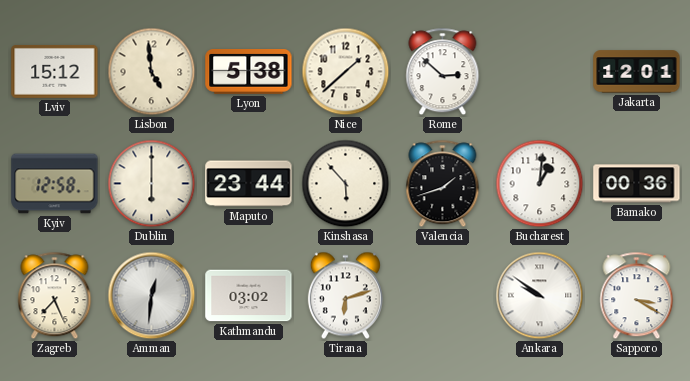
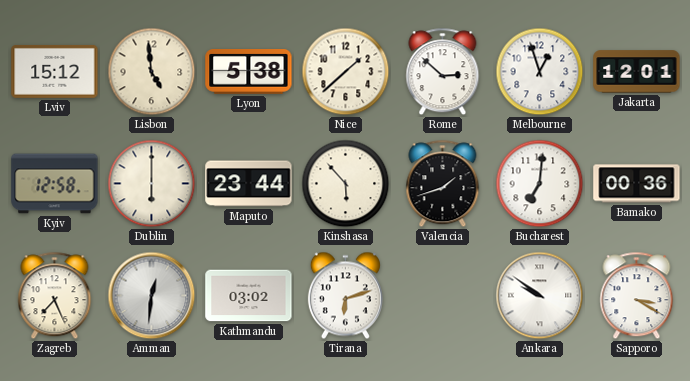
Melbourne: none -> 12:57 (540, 72)
Bucharest: 1:01 -> 7:01 (540, 184)
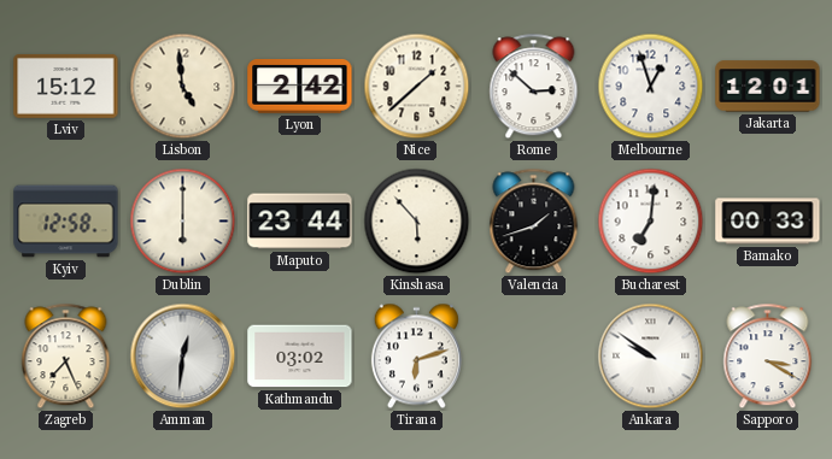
Lyon: 5:38 -> 2:42 (300, 87)
Bamako: 00:36 -> 00:33 (768, 222)
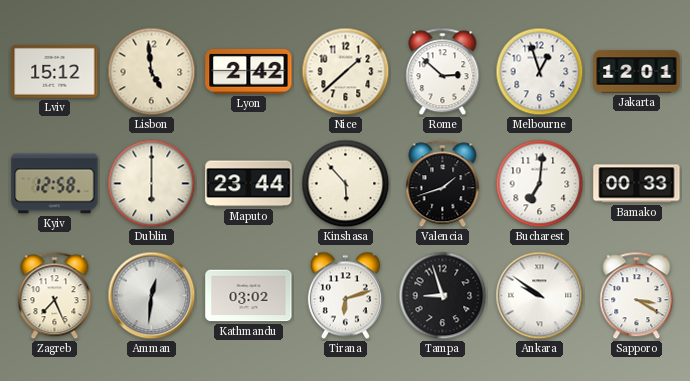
Tampa: none -> 8:57 (443, 296)
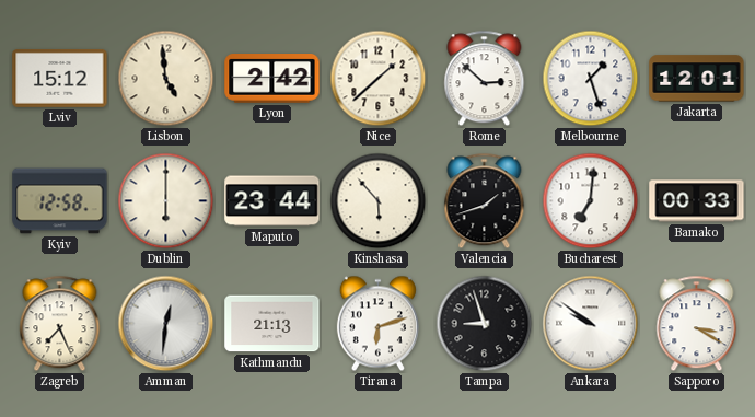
Melbourne: 12:57 -> 1:27 (591, 79)
Kathmandu: 03:02 -> 21:13 (272, 324)
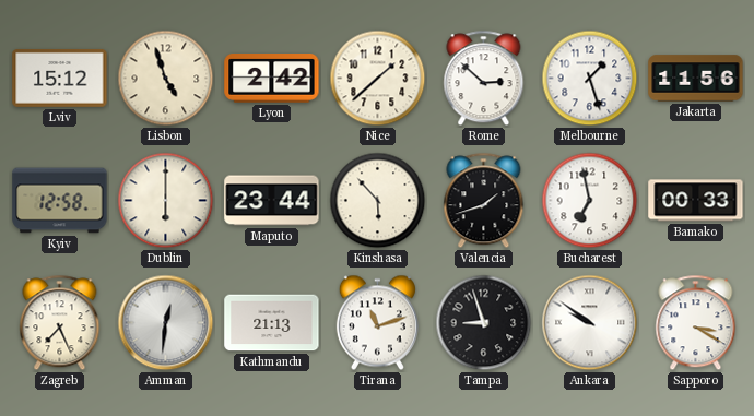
Lisbon: 4:59 -> 4:57 (166, 79)
Jakarta: 12:01 -> 11:56 (696, 79)
Bucharest: 7:01 -> 6:58 (590, 201)
Tirana: 6:12 -> 11:12 (377, 323)
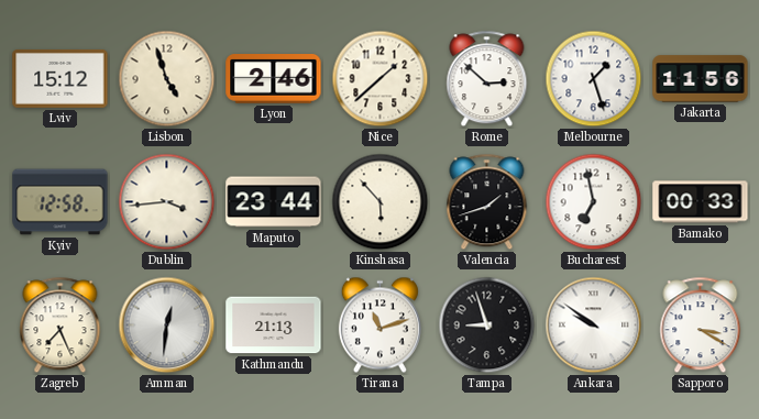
Lyon: 2:42 -> 2:46 (274, 79)
Dublin: 6:00 -> 3:44 (167, 202)
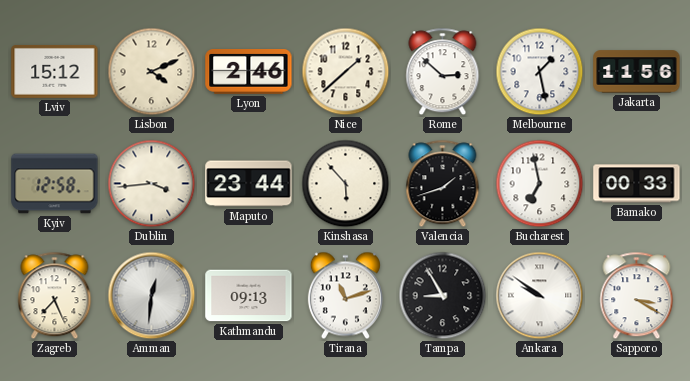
Lisbon: 4:57 -> 4:11 (152, 72)
Melbourne: 1:27 -> 1:28 (540, 72)
Kathmandu: 21:13 -> 09:13 (249, 296)
Tampa: 8:57 -> 8:55 (443, 296)
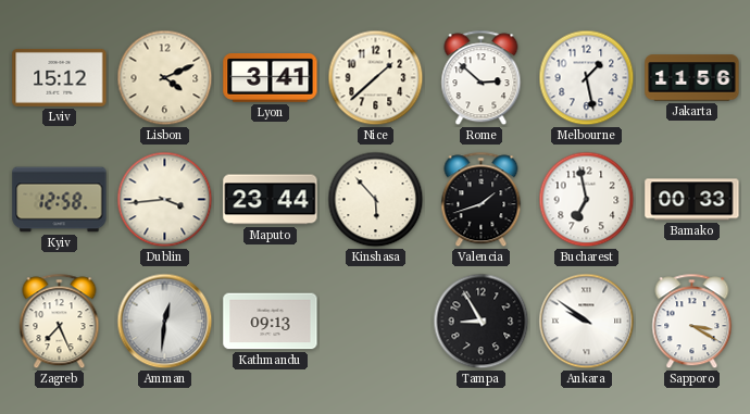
Lyon: 2:46 -> 3:41 (271, 78)
Tirana: 11:12 -> none (345, 296)
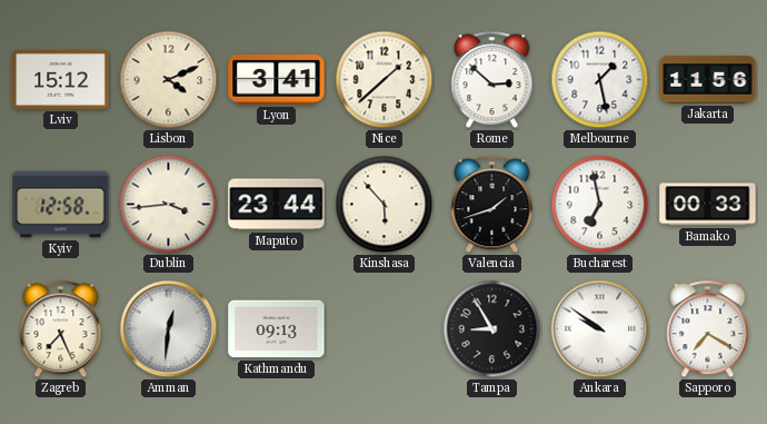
Sapporo: 3:20 -> 7:20 (708, 329)
